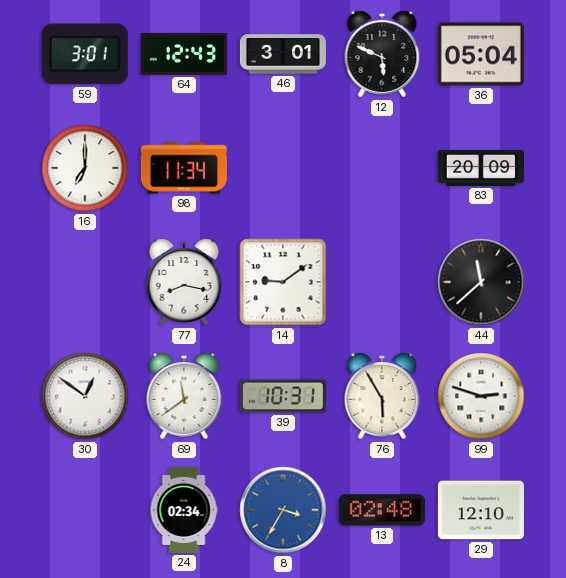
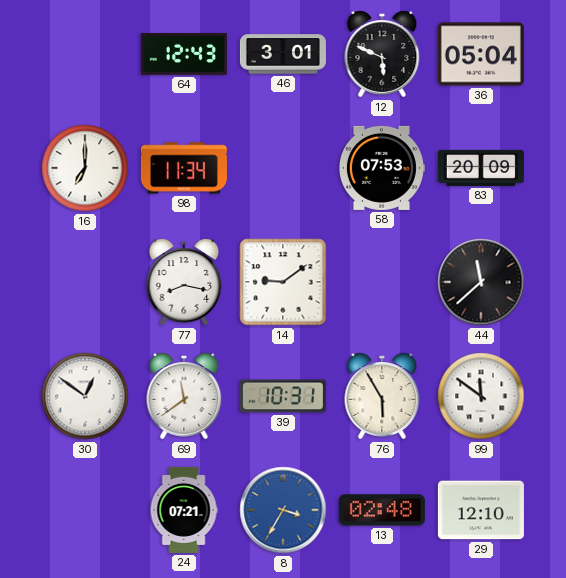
59: 3:01 -> none (85, 54)
58: none -> 07:53 (381, 168)
99: 2:48 -> 11:51 (481, 396)
24: 02:34 -> 07:21 (184, 510)
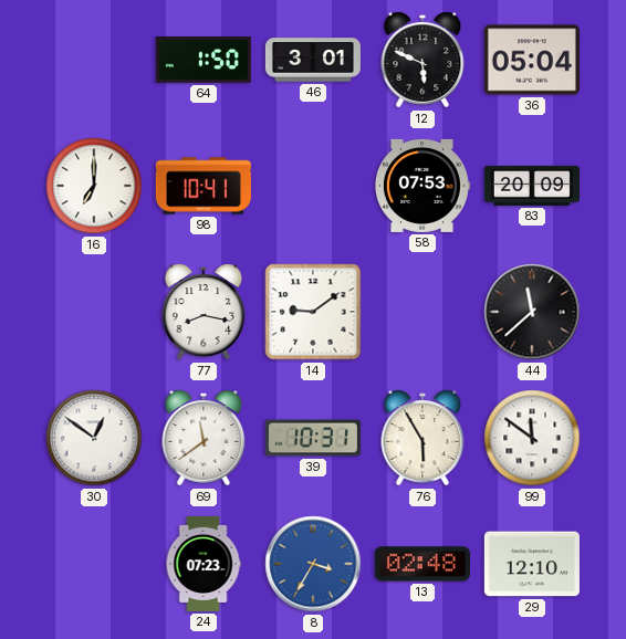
64: 12:43 -> 1:50 (204, 61)
98: 11:34 -> 10:41 (204, 186)
24: 07:21 -> 07:23 (204, 564)
